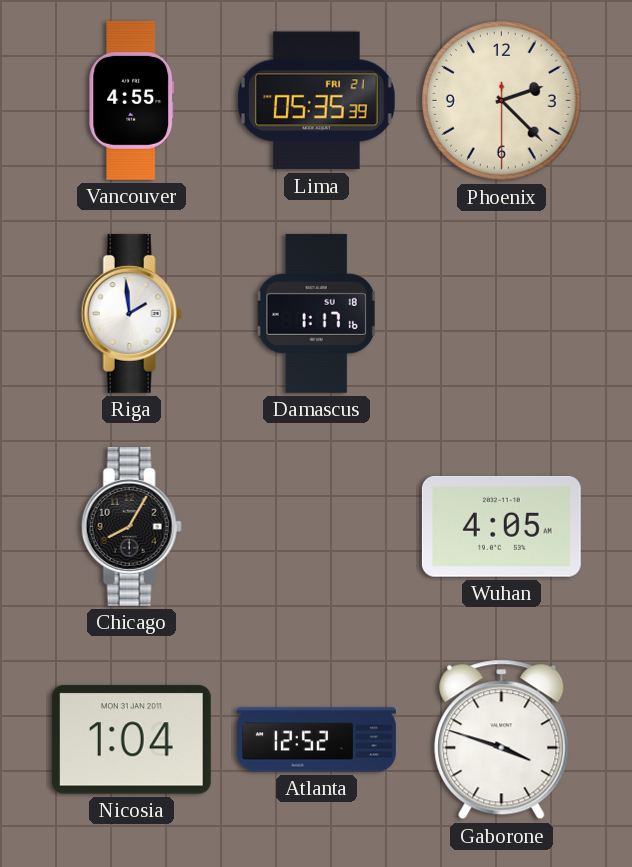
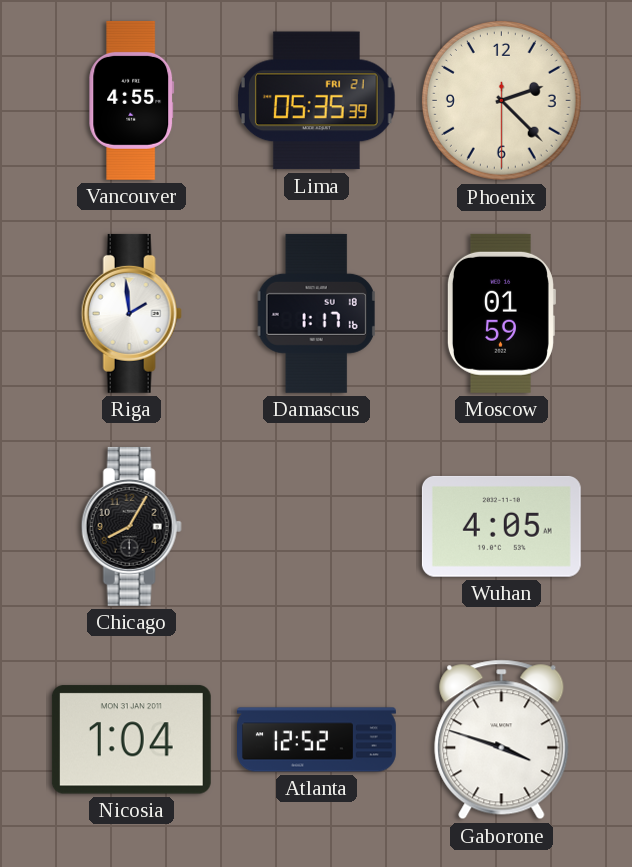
Moscow: none -> 01:59 (501, 313)
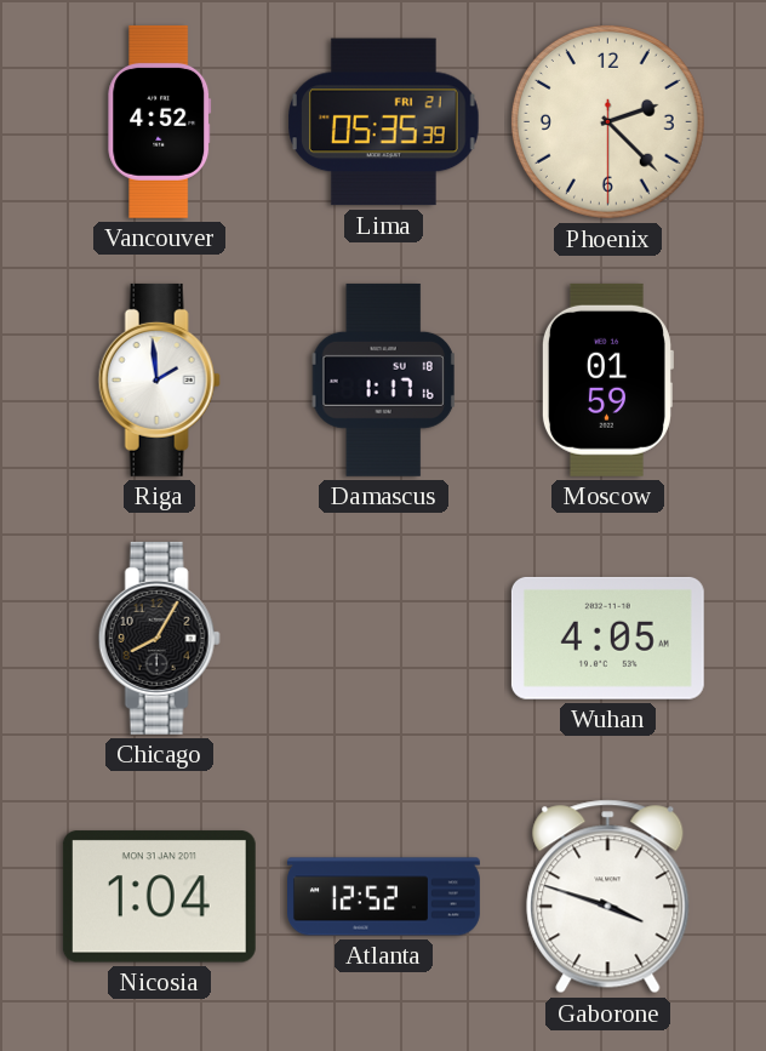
Vancouver: 4:55 -> 4:52 (160, 121)
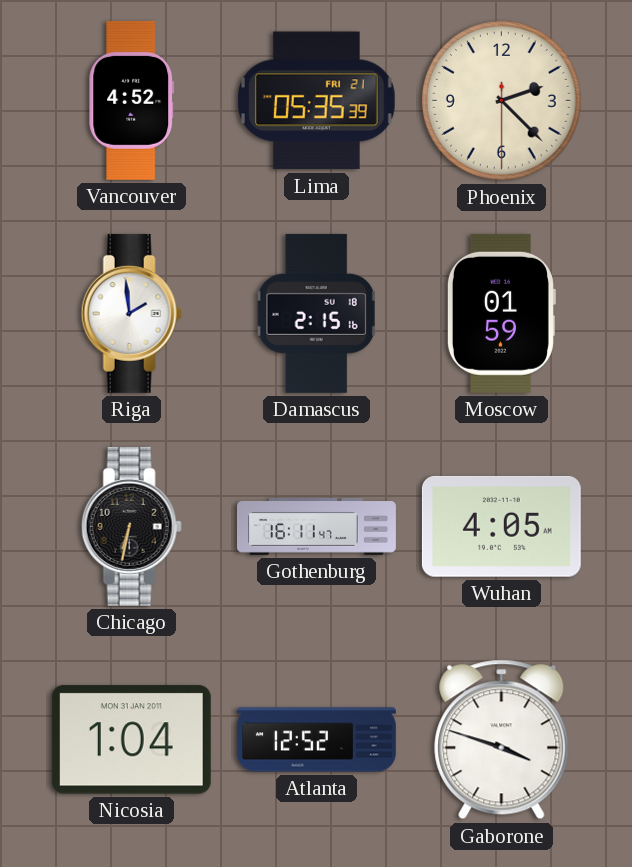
Damascus: 1:17 -> 2:15 (316, 313)
Chicago: 8:05 -> 6:32 (131, 526)
Gothenburg: none -> 16:11 (317, 526)
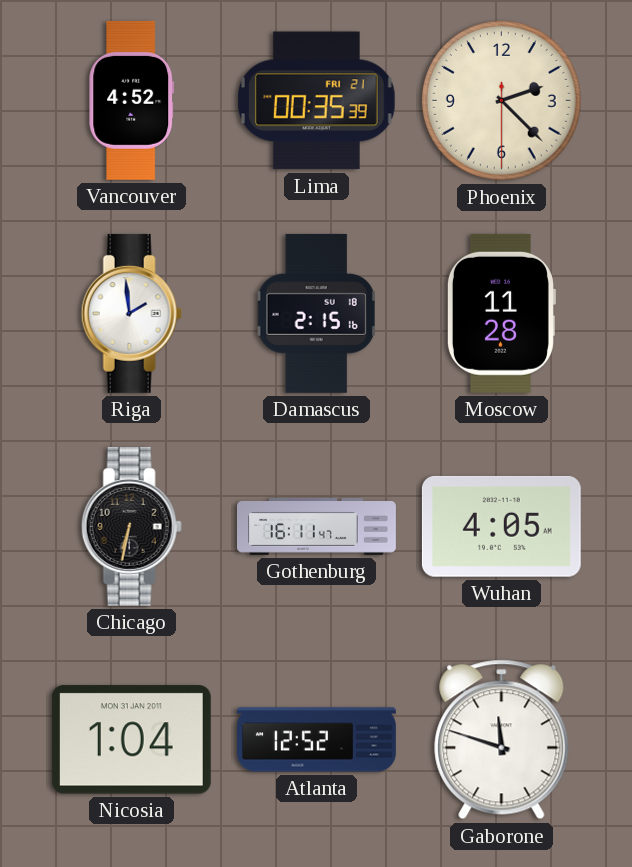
Lima: 05:35 -> 00:35 (317, 101)
Moscow: 01:59 -> 11:28 (501, 313)
Gaborone: 3:48 -> 11:48 (502, 740)
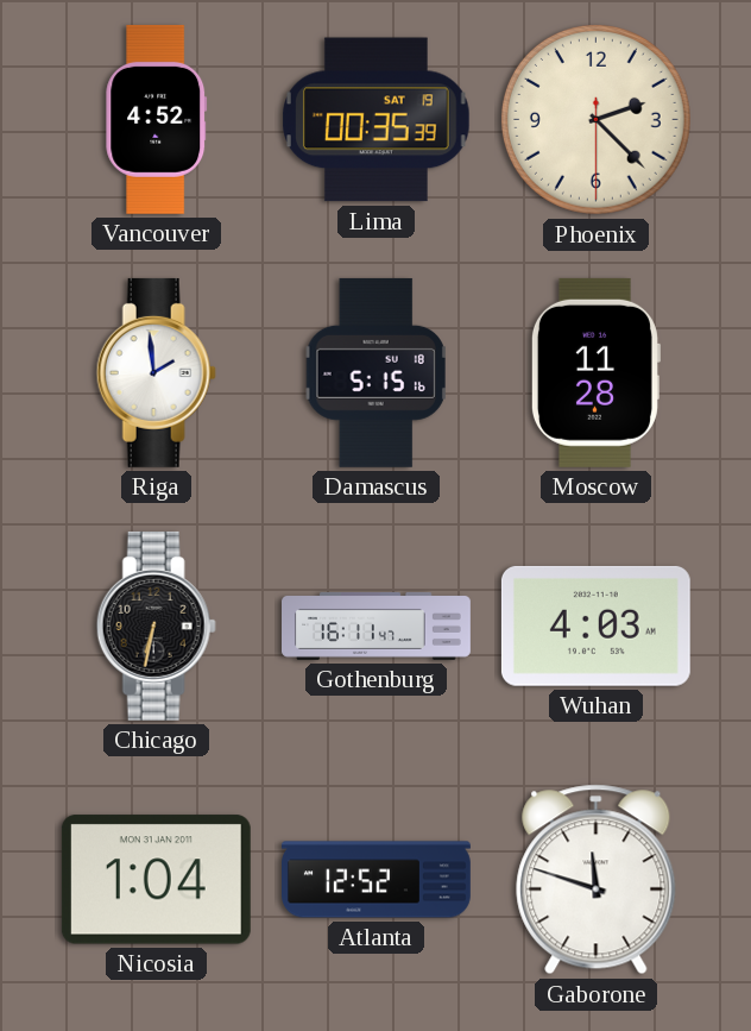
Lima date: FRI 21 -> SAT 19 (377, 120)
Damascus: 2:15 -> 5:15 (375, 372)
Wuhan: 4:05 -> 4:03 (595, 625)
